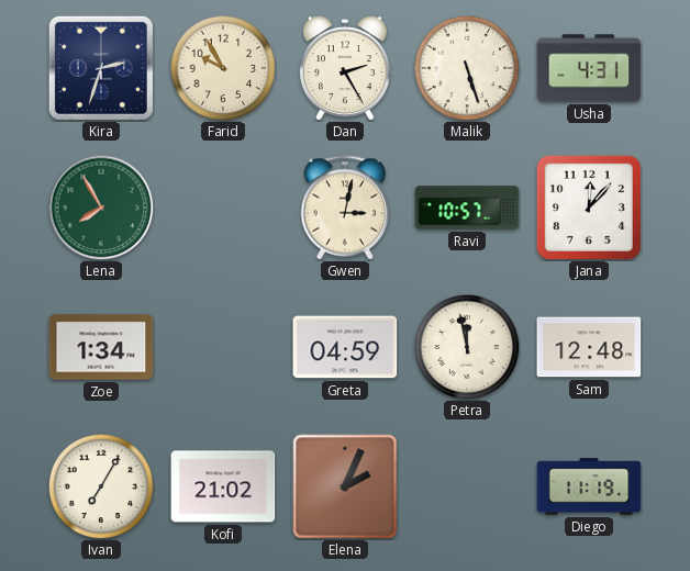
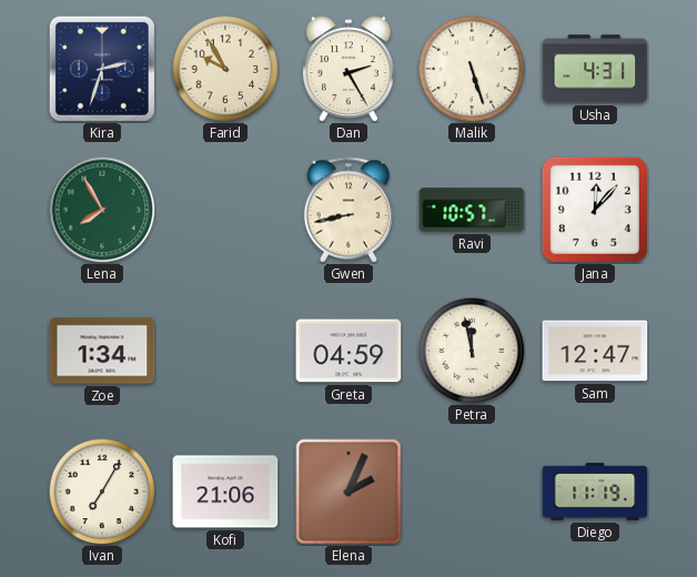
Gwen: 3:02 -> 8:43 (348, 210)
Sam: 12:48 -> 12:47 (595, 351)
Kofi: 21:02 -> 21:06 (225, 492)
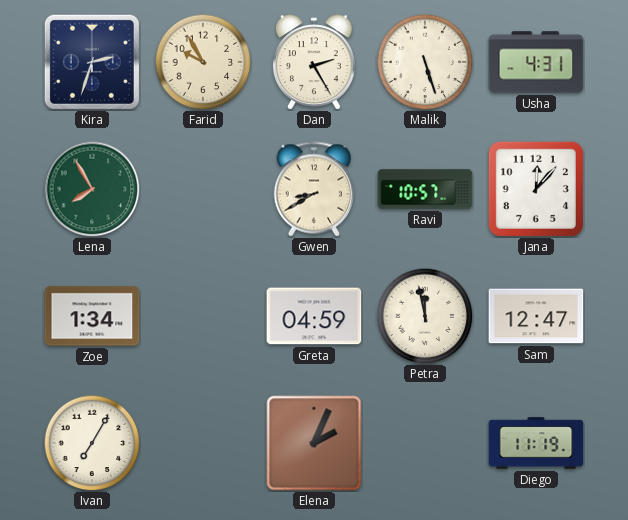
Gwen: 8:43 -> 8:40 (314, 189)
Kofi: 21:06 -> none (225, 492)
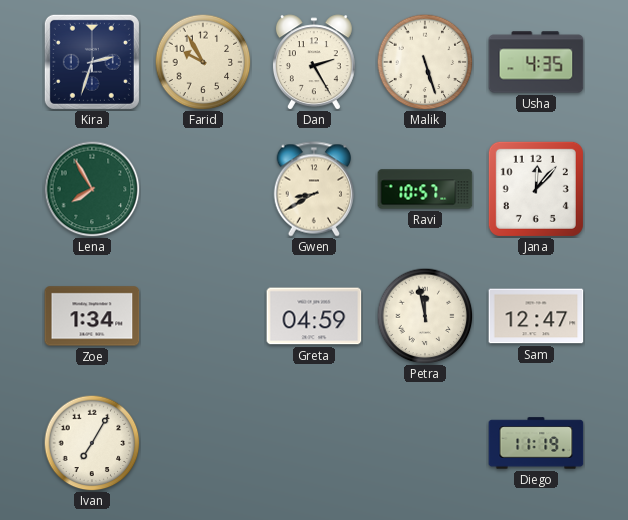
Usha: 4:31 -> 4:35 (536, 62)
Elena: 2:04 -> none (314, 443)
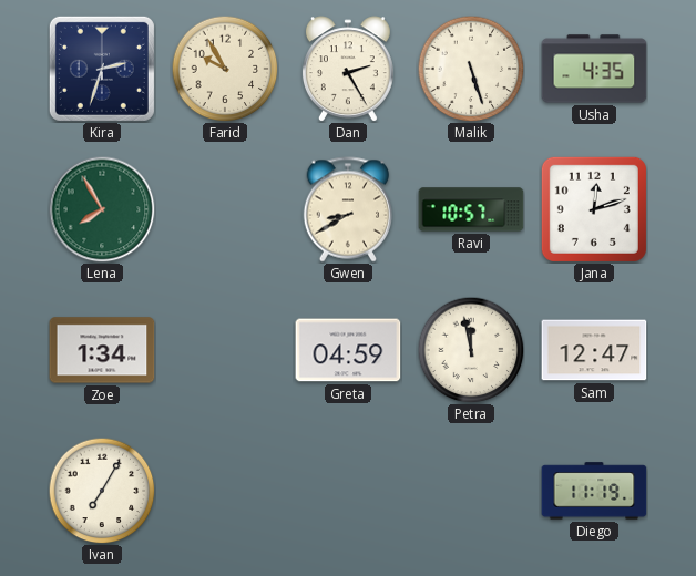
Jana: 12:07 -> 12:12 (594, 209)
